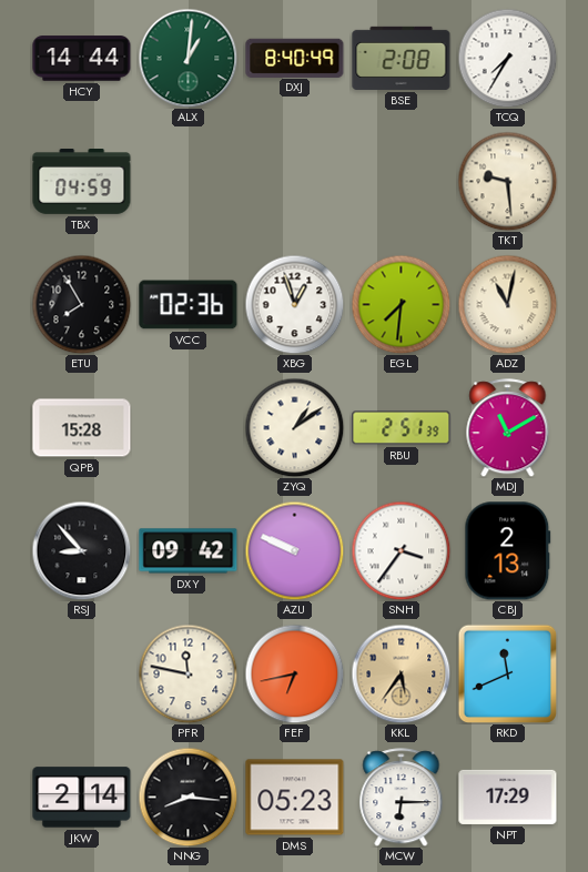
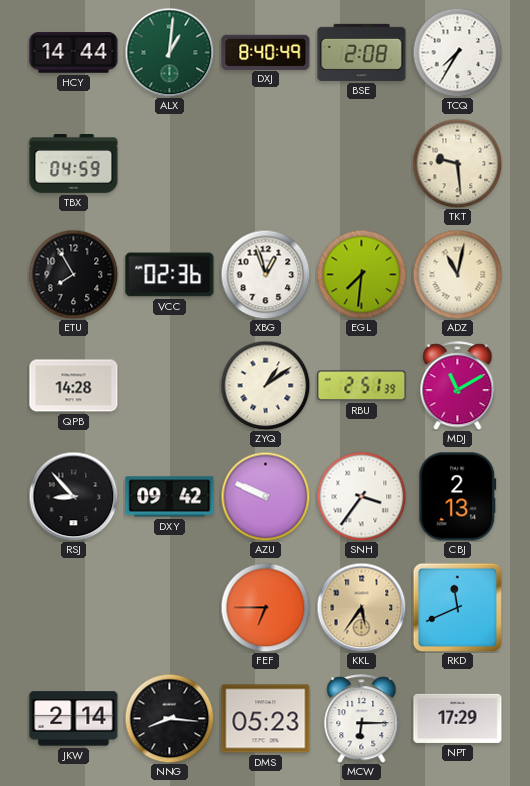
QPB: 15:28 -> 14:28 (74, 386)
PFR: 11:47 -> none (187, 673)
FEF: 6:43 -> 6:45 (265, 607)
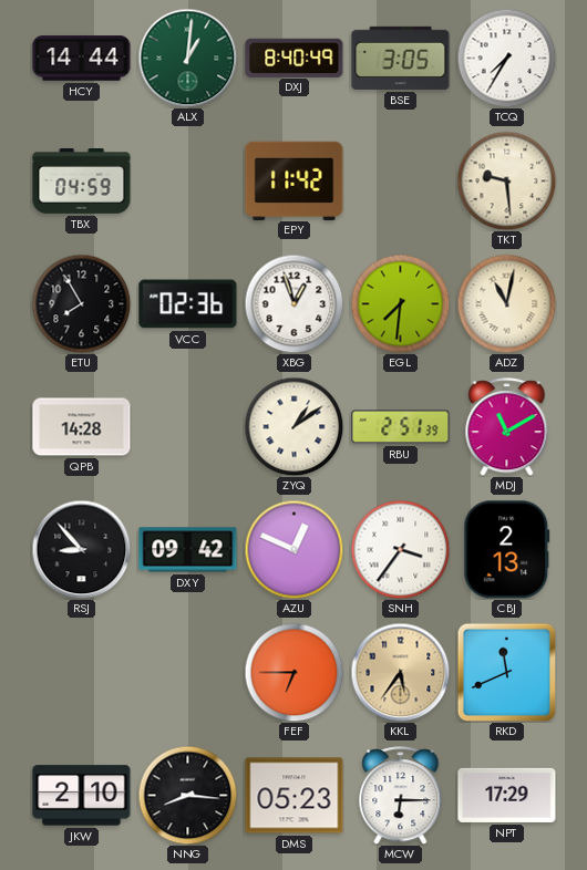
BSE: 2:08 -> 3:05 (401, 58)
EPY: none -> 11:42 (295, 180)
AZU: 9:49 -> 12:49 (293, 549)
JKW: 2:14 -> 2:10 (82, 796)
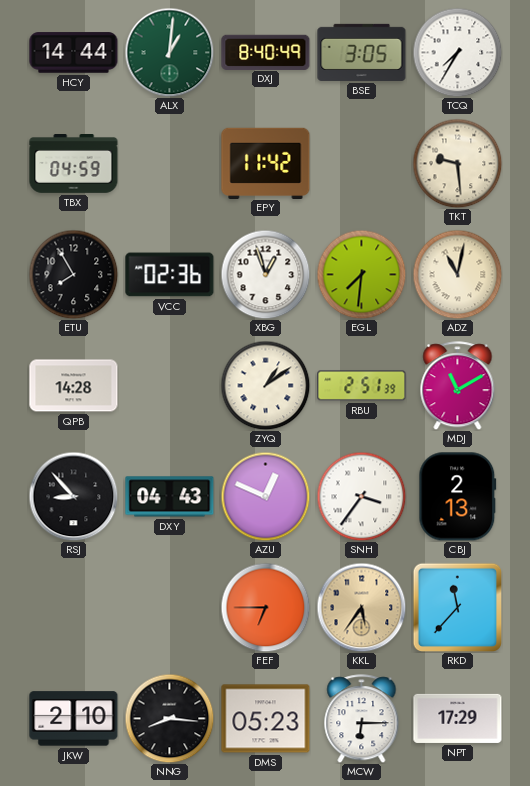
DXY: 09:42 -> 04:43 (170, 497)
RKD: 11:41 -> 11:37 (457, 607)
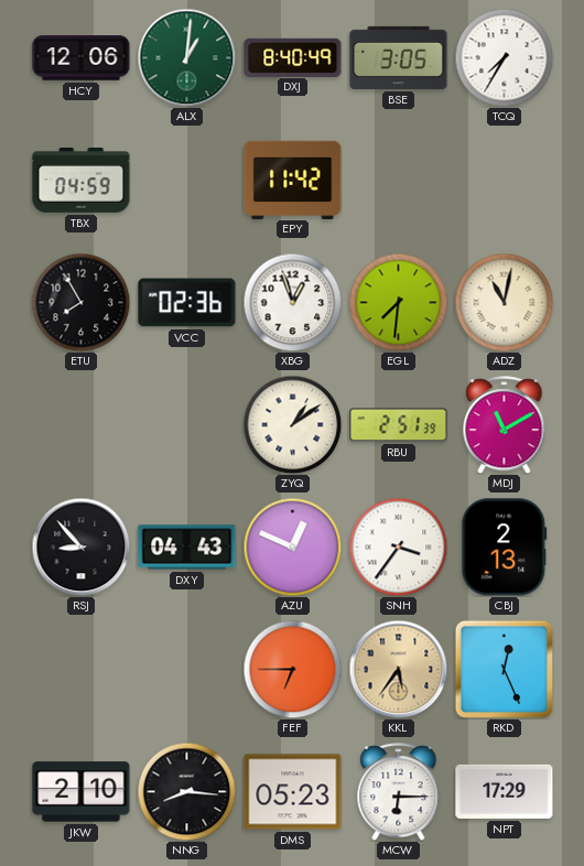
HCY: 14:44 -> 12:06 (82, 58)
TKT: 9:29 -> none (457, 163)
QPB: 14:28 -> none (74, 386)
RKD: 11:37 -> 12:26 (504, 669)
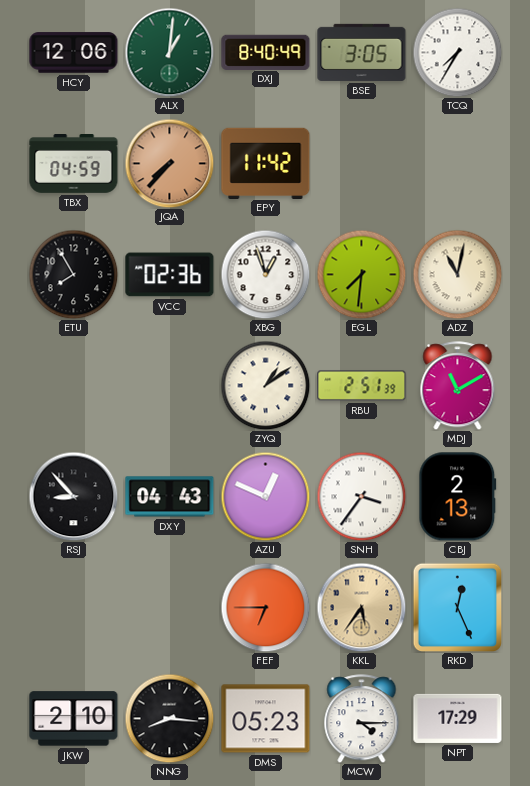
JQA: none -> 7:37 (169, 163)
MCW: 6:15 -> 4:15 (362, 719)
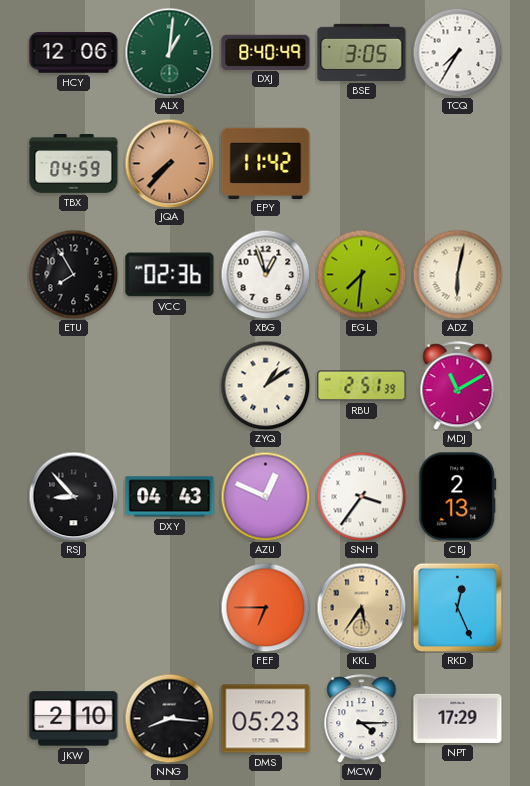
ADZ: 11:02 -> 6:02 (457, 274)
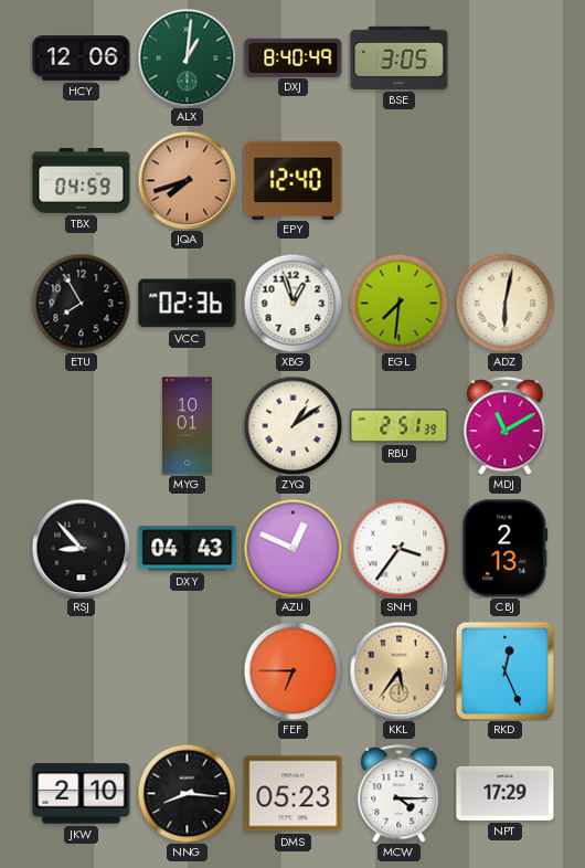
TCQ: 7:35 -> none (457, 52)
JQA: 7:37 -> 7:42 (187, 180)
EPY: 11:42 -> 12:40 (294, 180)
MYG: none -> 10:01 (187, 426)
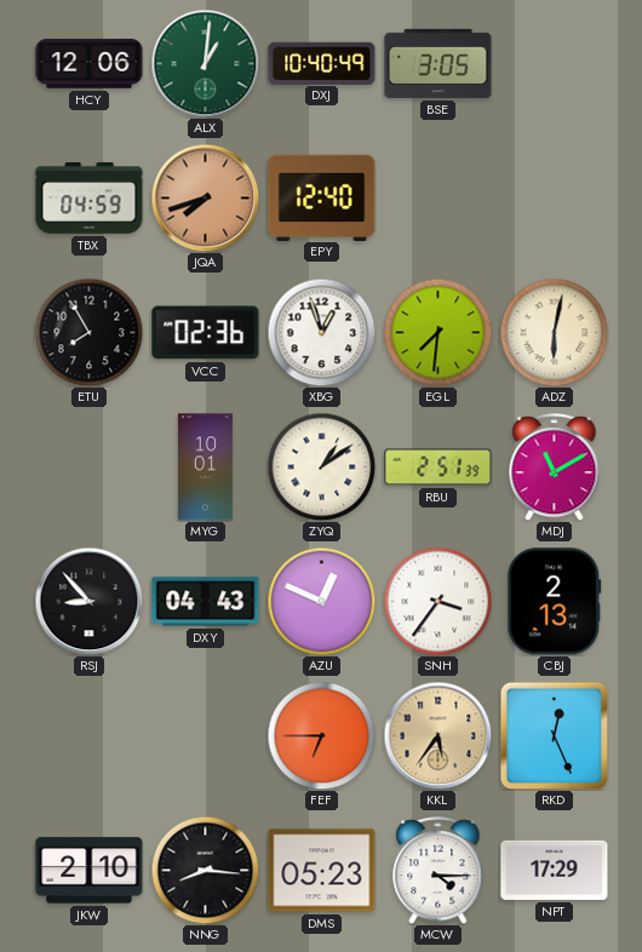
DXJ: 8:40 -> 10:40 (322, 63)
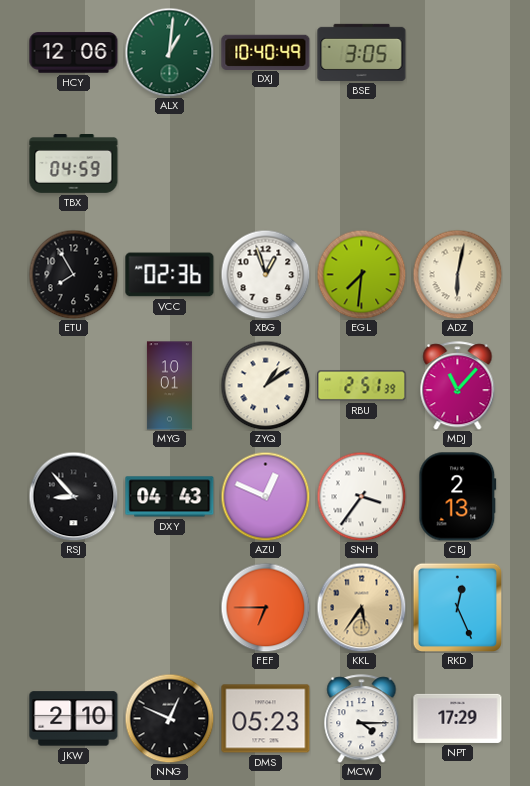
JQA: 7:42 -> none (205, 197)
EPY: 12:40 -> none (322, 197)
MDJ: 11:10 -> 11:07 (458, 386)
NNG: 8:16 -> 12:49 (169, 718)
